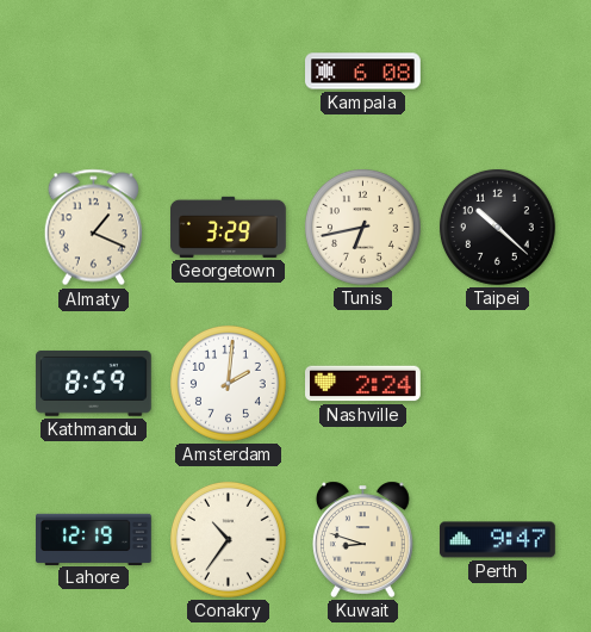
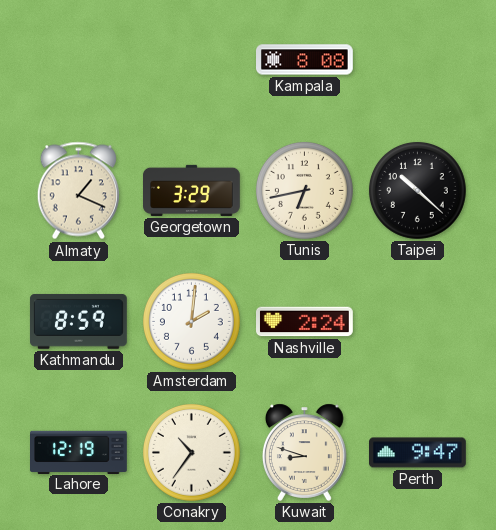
Kampala: 6:08 -> 8:08 (305, 60)
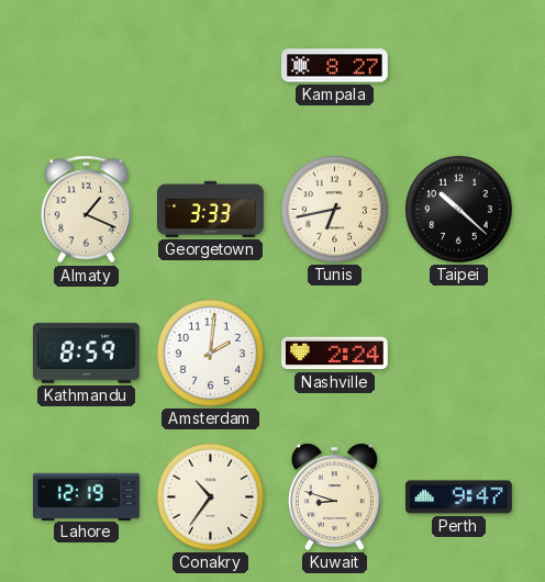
Kampala: 8:08 -> 8:27 (335, 66)
Georgetown: 3:29 -> 3:33 (211, 209)
